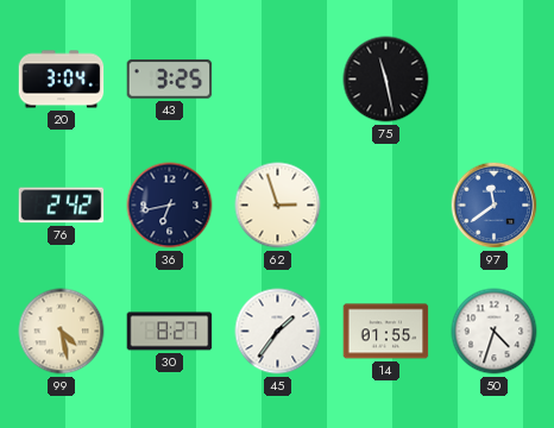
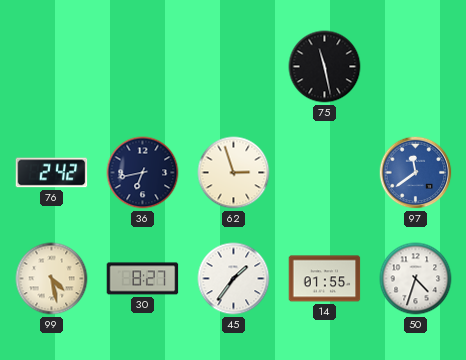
20: 3:04 -> none (62, 80)
43: 3:25 -> none (170, 80)
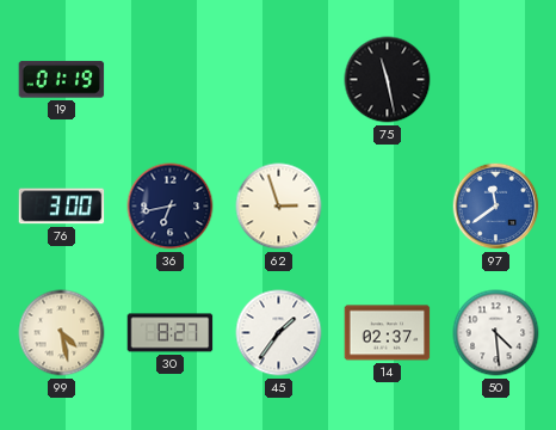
19: none -> 01:19 (62, 80)
76: 2:42 -> 3:00 (62, 207)
14: 01:55 -> 02:37 (388, 333)
50: 4:33 -> 4:29 (496, 333)
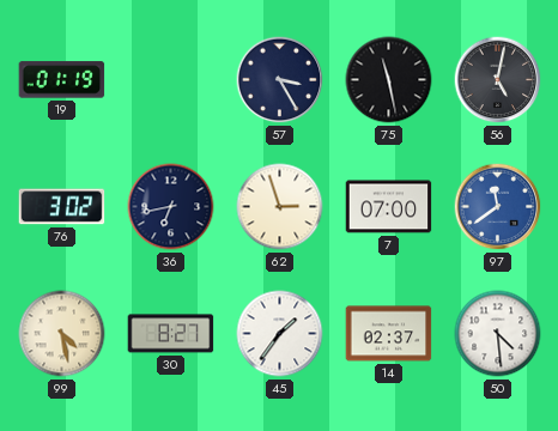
57: none -> 3:25 (280, 80)
56: none -> 5:02 (498, 80)
76: 3:00 -> 3:02 (62, 207)
7: none -> 07:00 (389, 207)
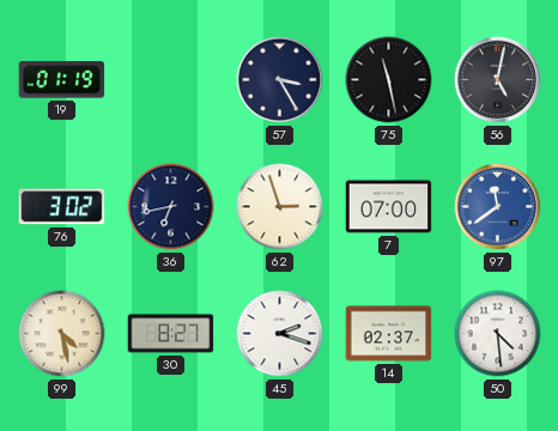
45: 1:36 -> 2:18 (280, 334)
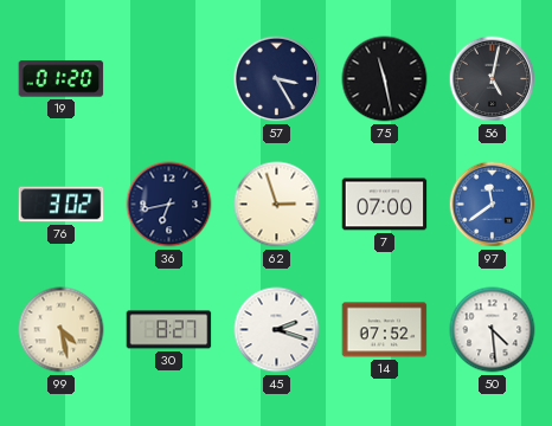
19: 01:19 -> 01:20 (62, 79)
14: 02:37 -> 07:52 (385, 330)
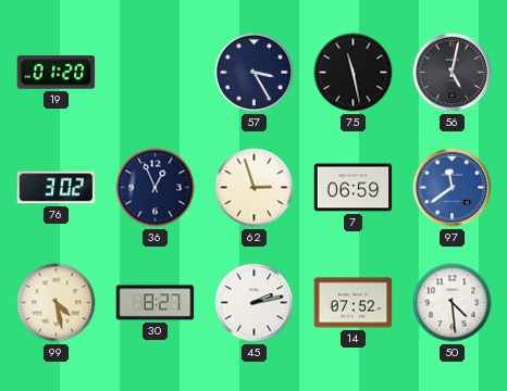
36: 6:43 -> 12:56 (156, 188)
7: 07:00 -> 06:59 (354, 188)
45: 2:18 -> 2:13 (255, 303)
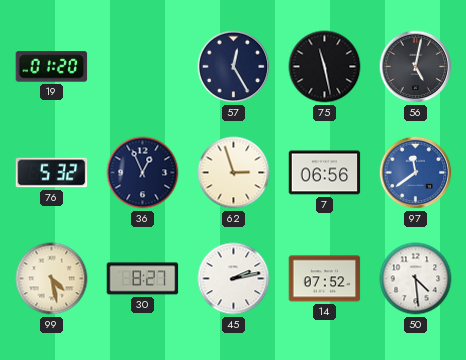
57: 3:25 -> 12:25 (234, 67)
76: 3:02 -> 5:32 (52, 173)
7: 06:59 -> 06:56 (325, 173)
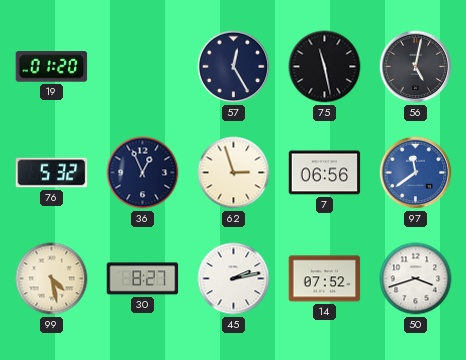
50: 4:29 -> 3:42 (416, 279)
